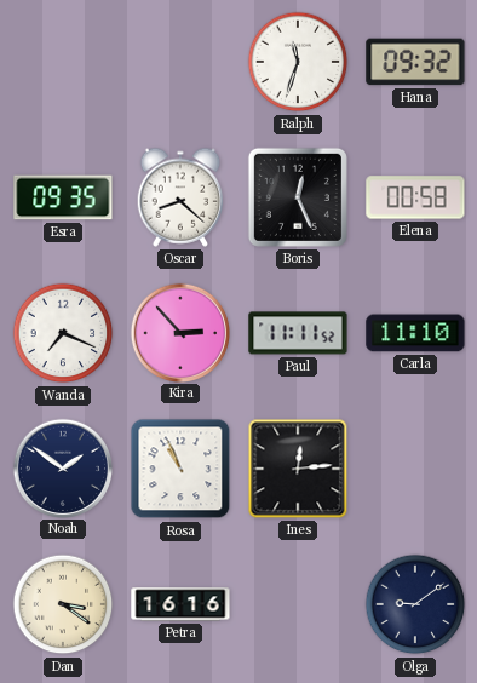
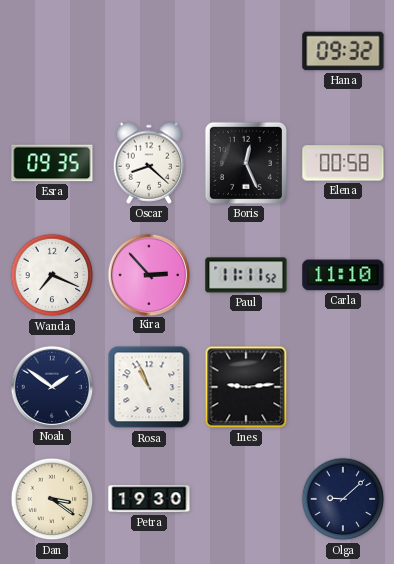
Ralph: 11:33 -> none (298, 62)
Ines: 12:14 -> 9:14 (246, 387)
Petra: 16:16 -> 19:30 (149, 499)
Olga: 9:09 -> 9:08 (343, 499)
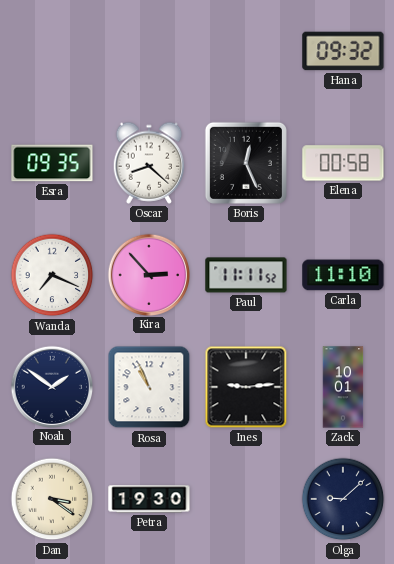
Zack: none -> 10:01 (343, 387)
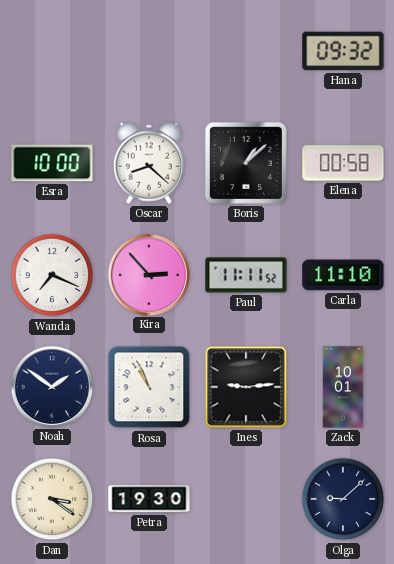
Esra: 09:35 -> 10:00 (52, 163)
Boris: 12:26 -> 1:08 (246, 163)
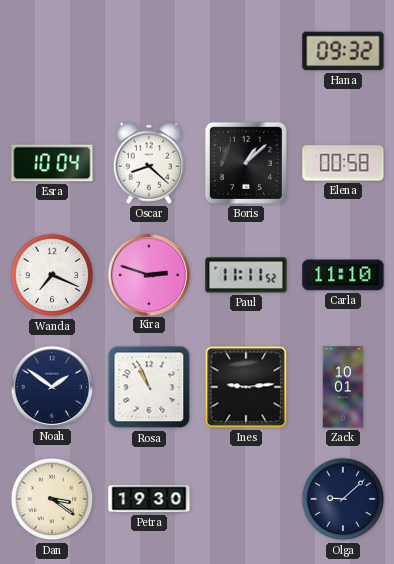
Esra: 10:00 -> 10:04 (52, 163)
Kira: 2:53 -> 2:48 (148, 274)
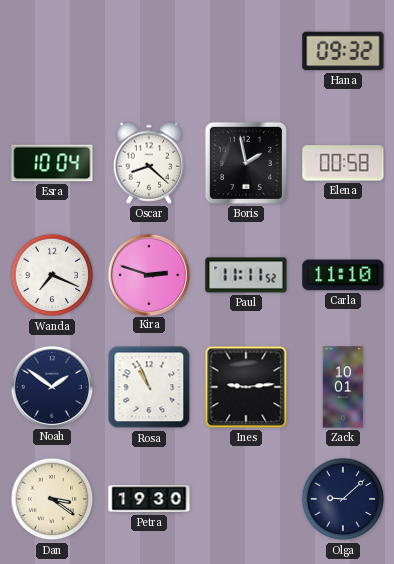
Boris: 1:08 -> 1:58 (246, 163)
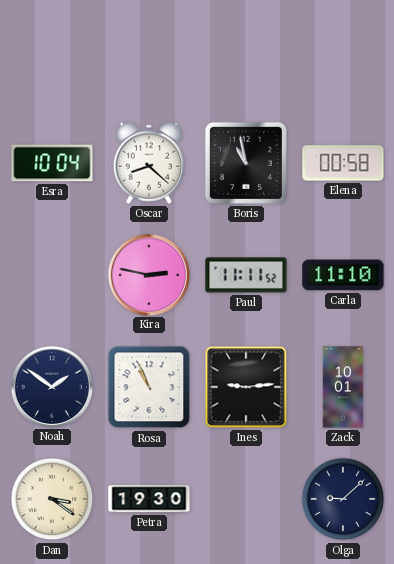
Hana: 09:32 -> none (343, 51)
Boris: 1:58 -> 10:58 (246, 163)
Wanda: 7:19 -> none (52, 275)
Kira: 2:48 -> 2:47 (148, 274)
